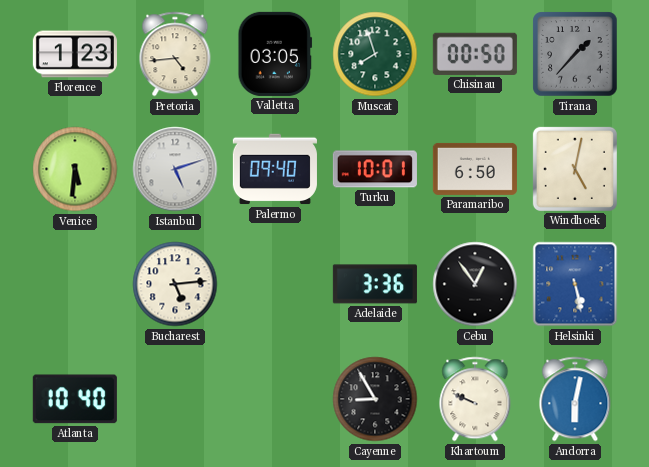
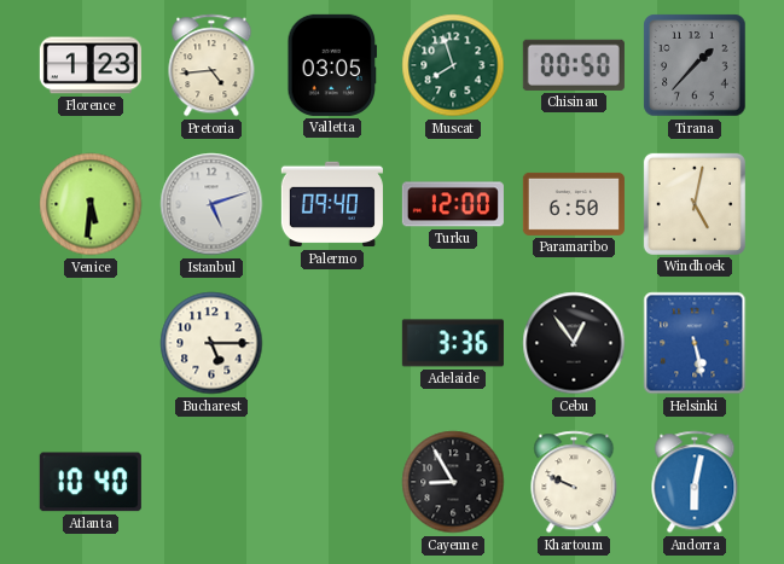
Turku: 10:01 -> 12:00 (453, 204)
Bucharest: 5:14 -> 5:15 (211, 343)
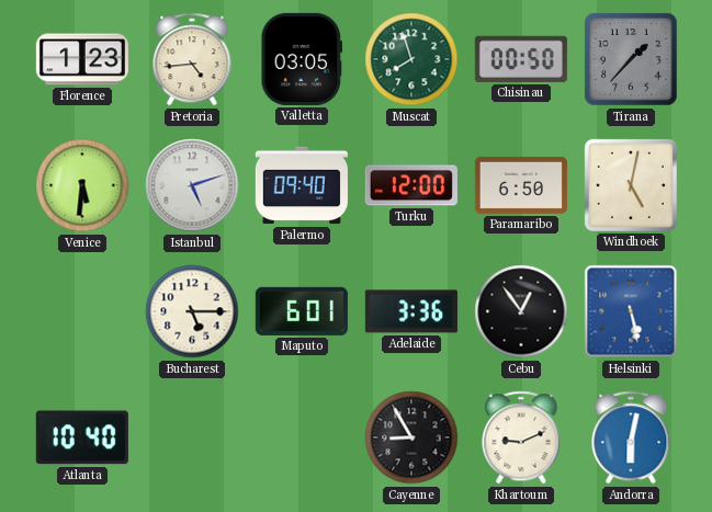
Maputo: none -> 6:01 (302, 311)
Khartoum: 9:49 -> 9:11 (521, 437)
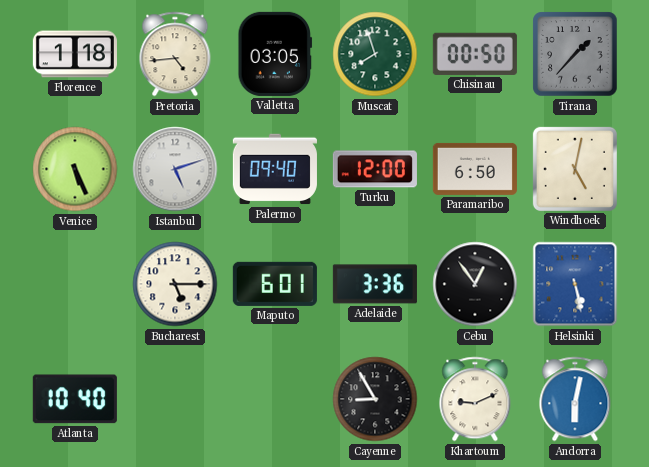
Florence: 1:23 -> 1:18 (75, 54)
Venice: 5:31 -> 5:26 (75, 169)
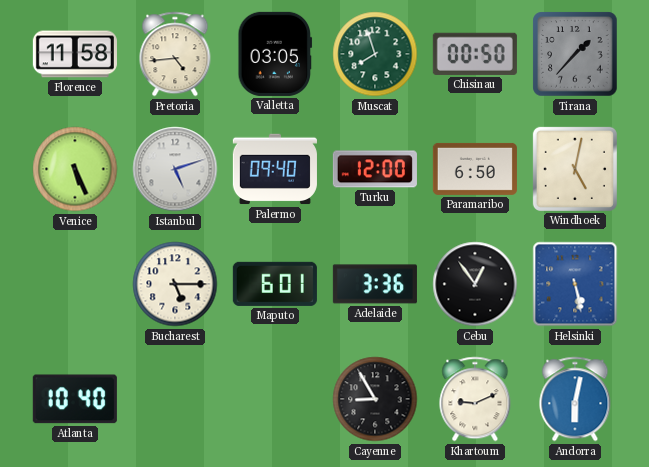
Florence: 1:18 -> 11:58 (75, 54)
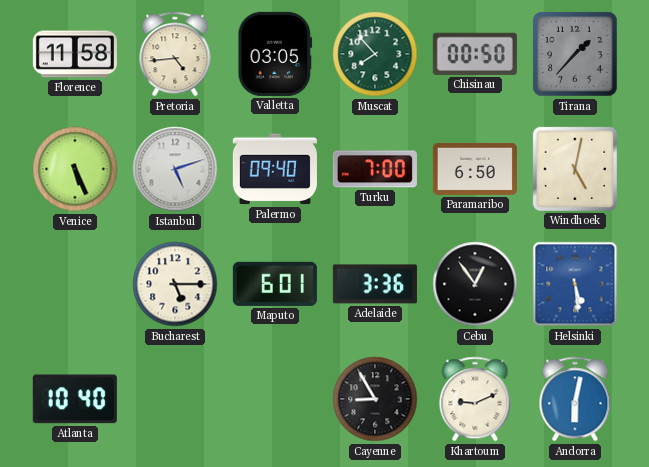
Muscat: 7:57 -> 7:53 (375, 54)
Turku: 12:00 -> 7:00 (375, 169)
Helsinki: 5:28 -> 5:29 (575, 284)
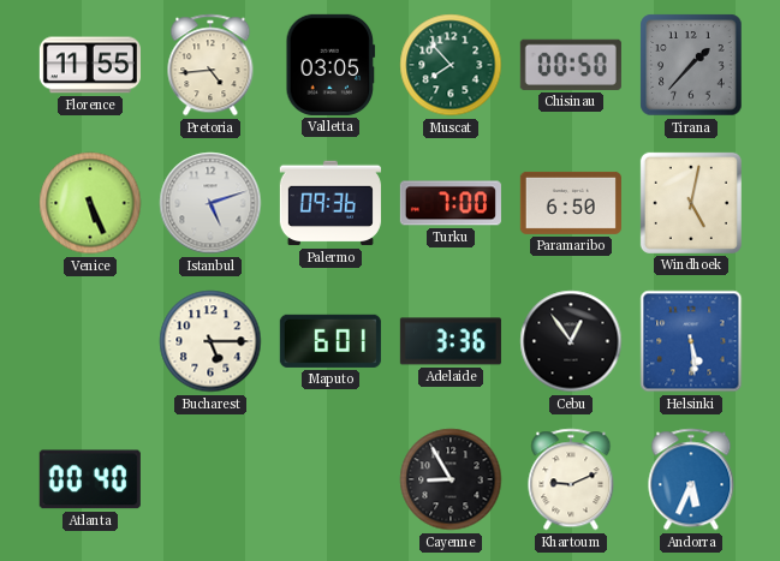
Florence: 11:58 -> 11:55 (90, 65)
Palermo: 09:40 -> 09:36 (331, 203)
Atlanta: 10:40 -> 00:40 (90, 479)
Andorra: 6:02 -> 5:34 (691, 479)
